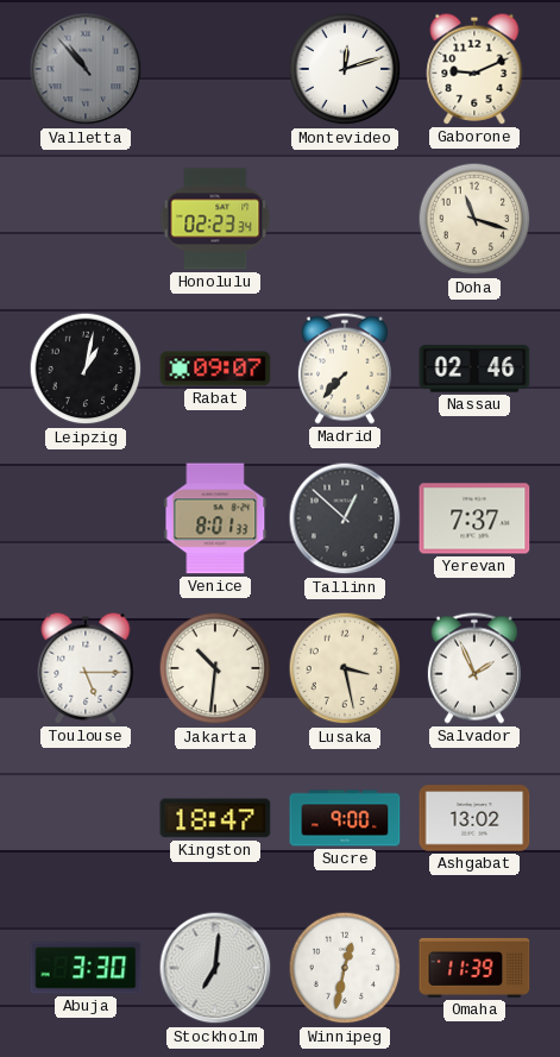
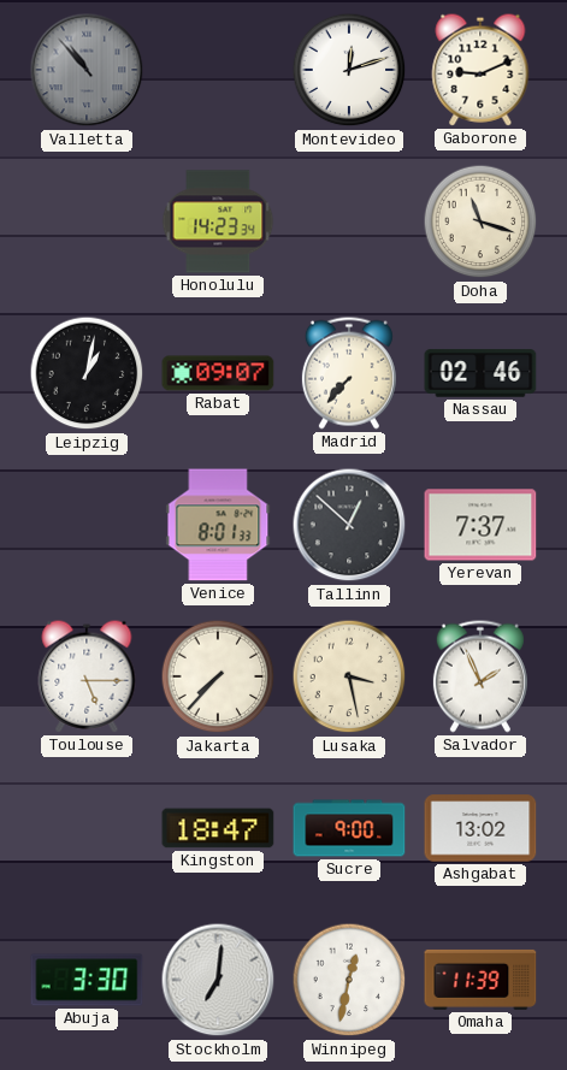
Honolulu: 02:23 -> 14:23 (218, 221)
Jakarta: 10:31 -> 7:37 (218, 676)
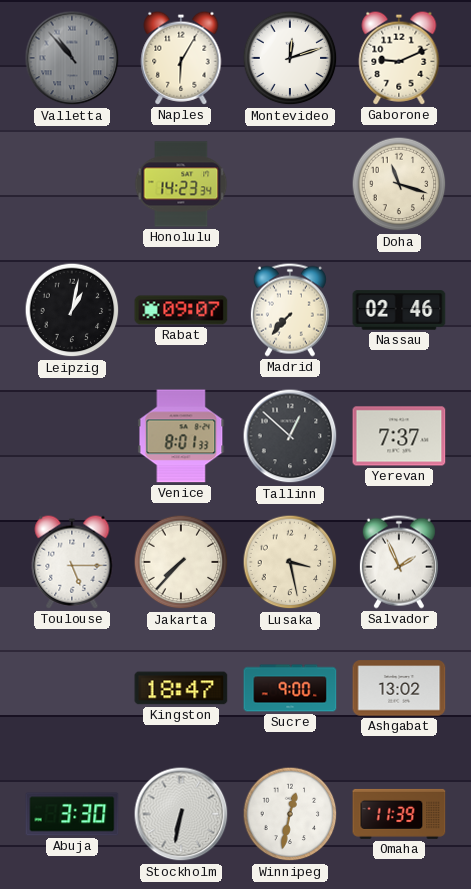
Naples: none -> 6:05 (181, 58)
Stockholm: 7:01 -> 6:32 (181, 814)
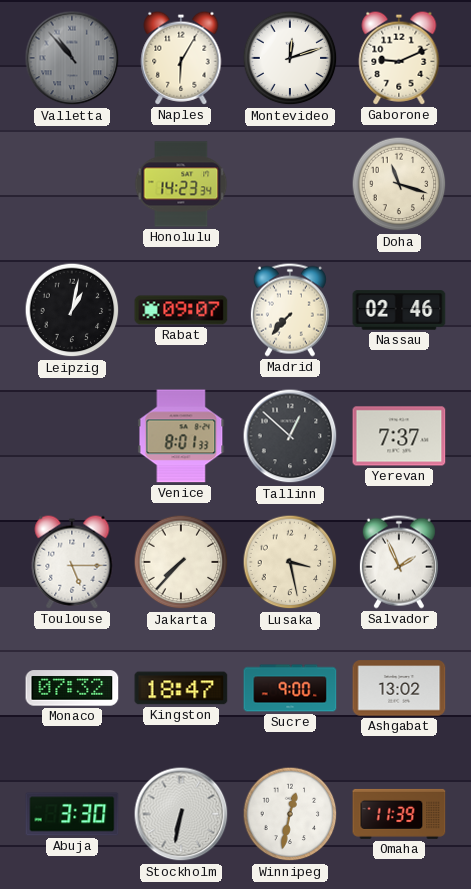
Monaco: none -> 07:32 (72, 688)
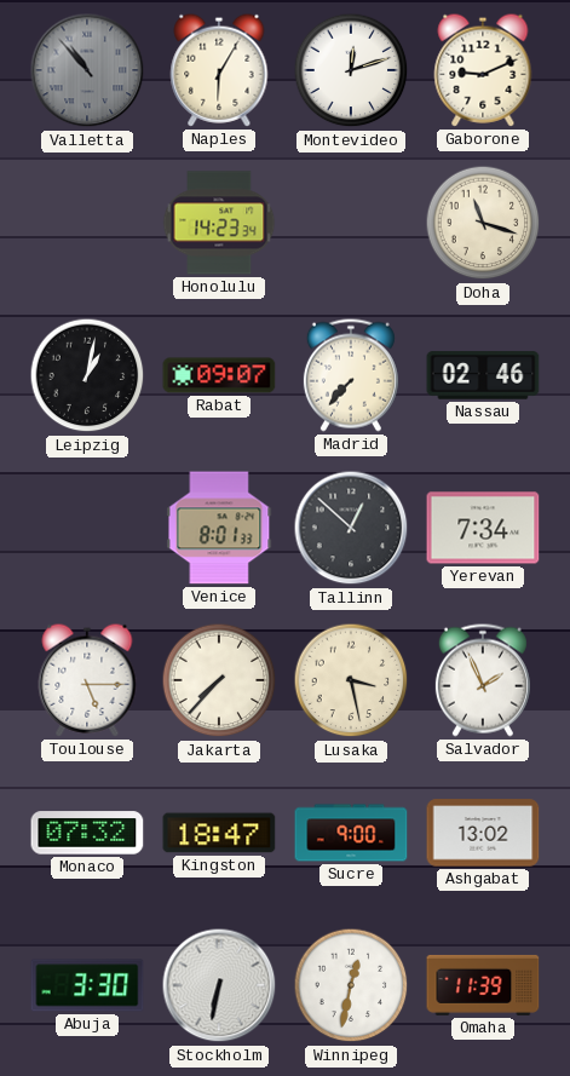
Yerevan: 7:37 -> 7:34 (483, 528)
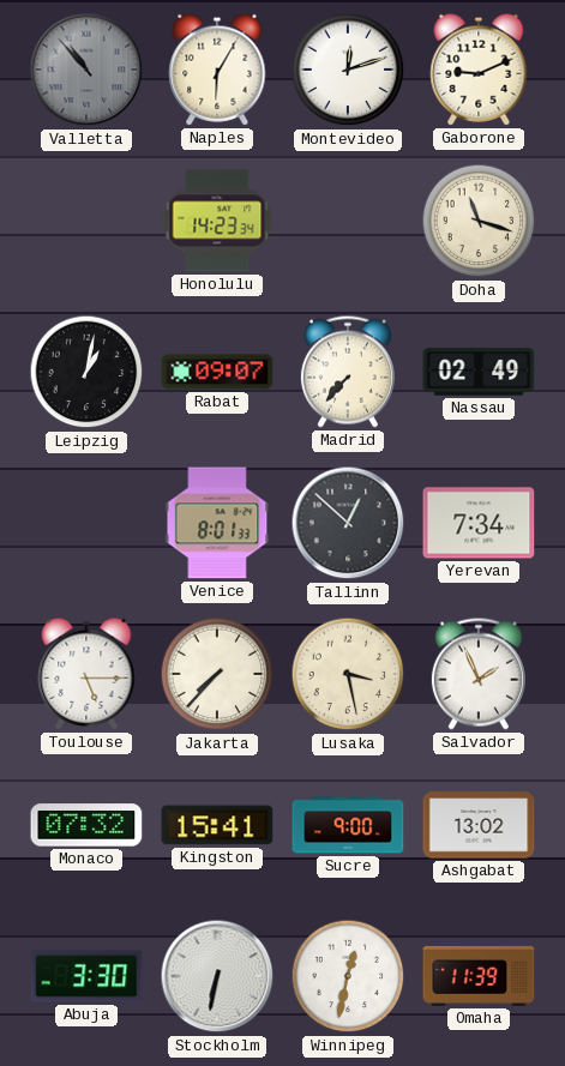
Nassau: 02:46 -> 02:49 (479, 372)
Kingston: 18:47 -> 15:41 (217, 825)
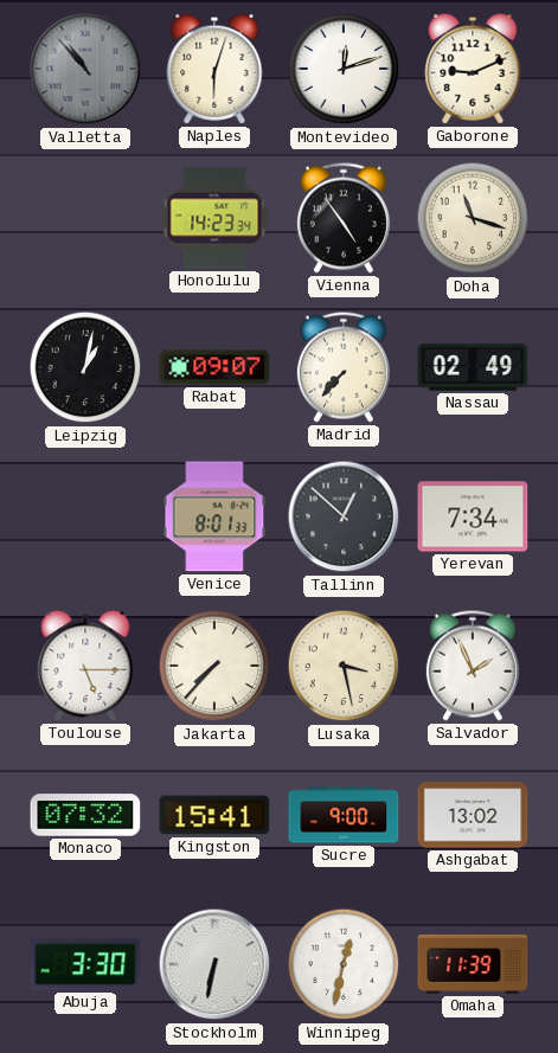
Naples: 6:05 -> 6:03 (214, 69)
Vienna: none -> 4:54 (344, 218)
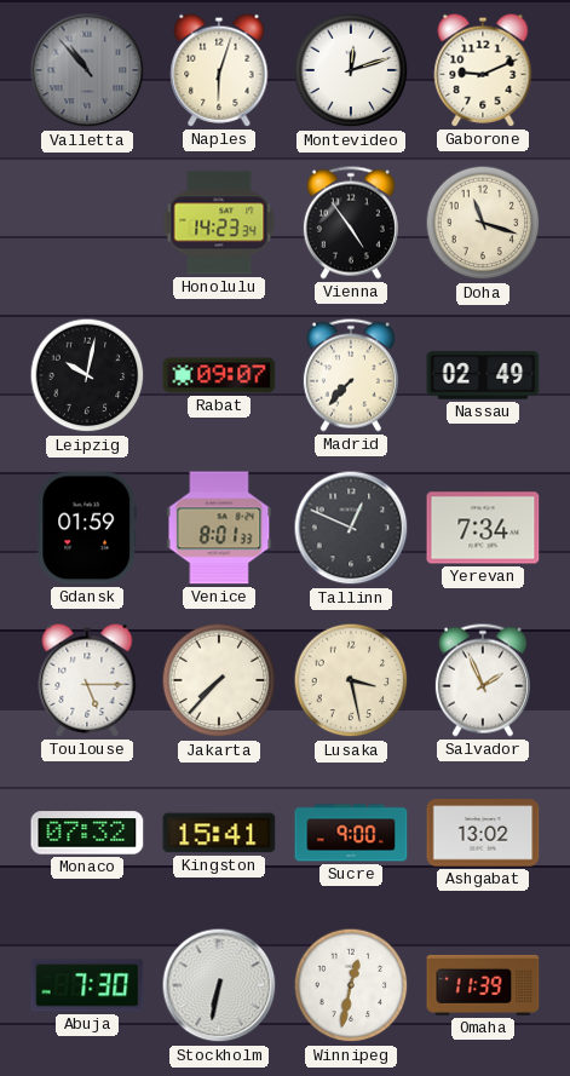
Leipzig: 1:02 -> 10:02 (87, 375)
Gdansk: none -> 01:59 (87, 528)
Tallinn: 12:52 -> 12:49 (351, 528)
Abuja: 3:30 -> 7:30 (87, 985)
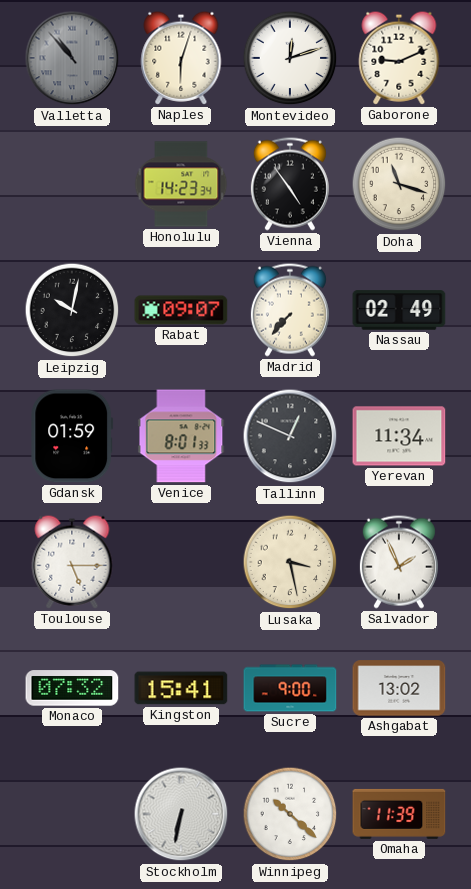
Yerevan: 7:34 -> 11:34 (399, 436)
Jakarta: 7:37 -> none (219, 680)
Abuja: 7:30 -> none (87, 985)
Winnipeg: 12:32 -> 10:22 (290, 814)
